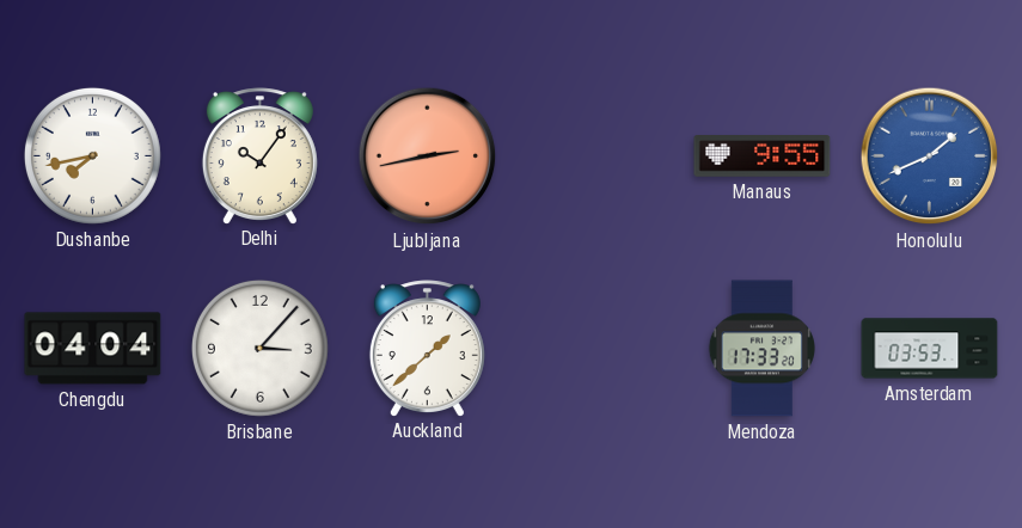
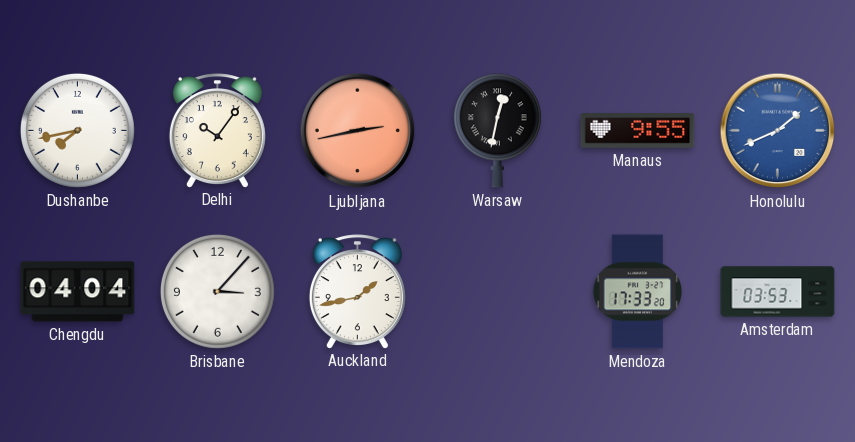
Warsaw: none -> 12:32 (497, 131)
Auckland: 1:38 -> 1:43 (357, 291)
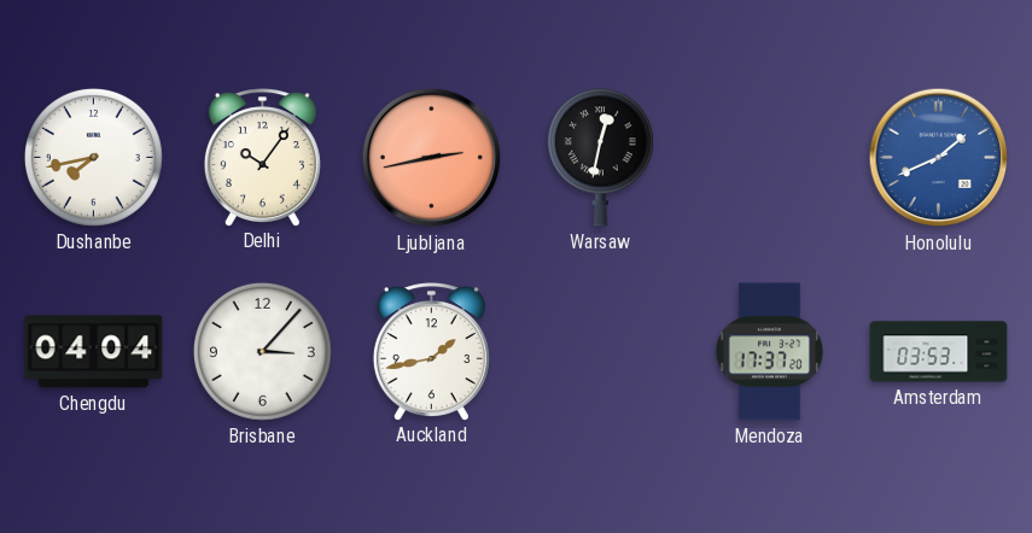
Manaus: 9:55 -> none (638, 131)
Mendoza: 17:33 -> 17:37 (769, 352)
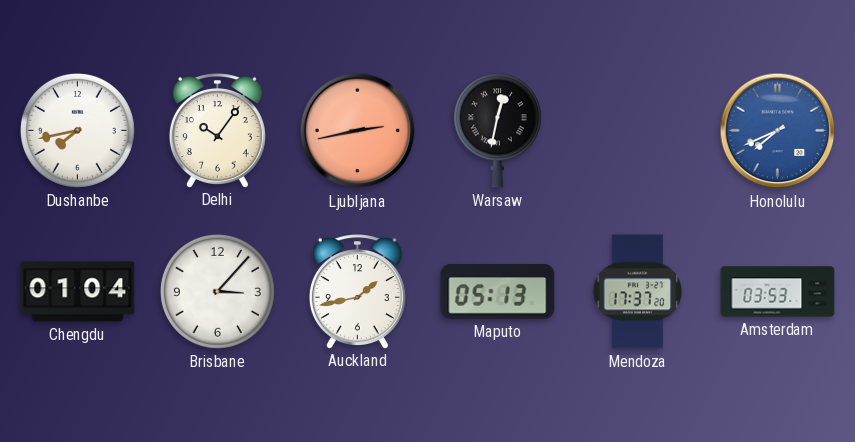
Honolulu: 1:41 -> 7:41 (778, 131)
Chengdu: 04:04 -> 01:04 (78, 292)
Maputo: none -> 05:13 (498, 291)
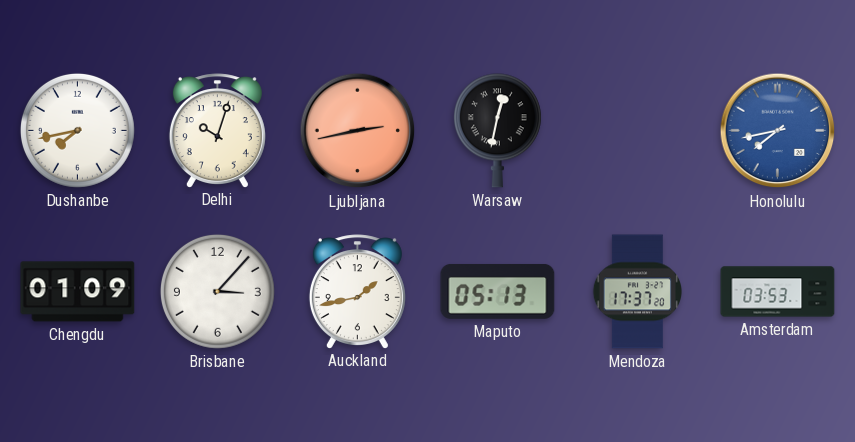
Delhi: 10:06 -> 10:03 (217, 130)
Honolulu: 7:41 -> 7:43 (778, 131)
Chengdu: 01:04 -> 01:09 (78, 292)
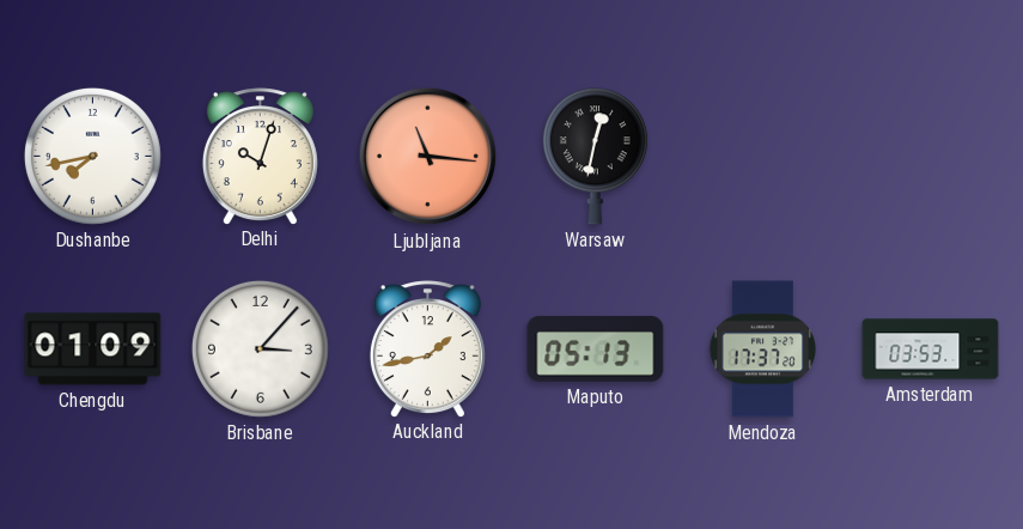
Ljubljana: 2:43 -> 11:16 (428, 157)
Honolulu: 7:43 -> none (778, 131)
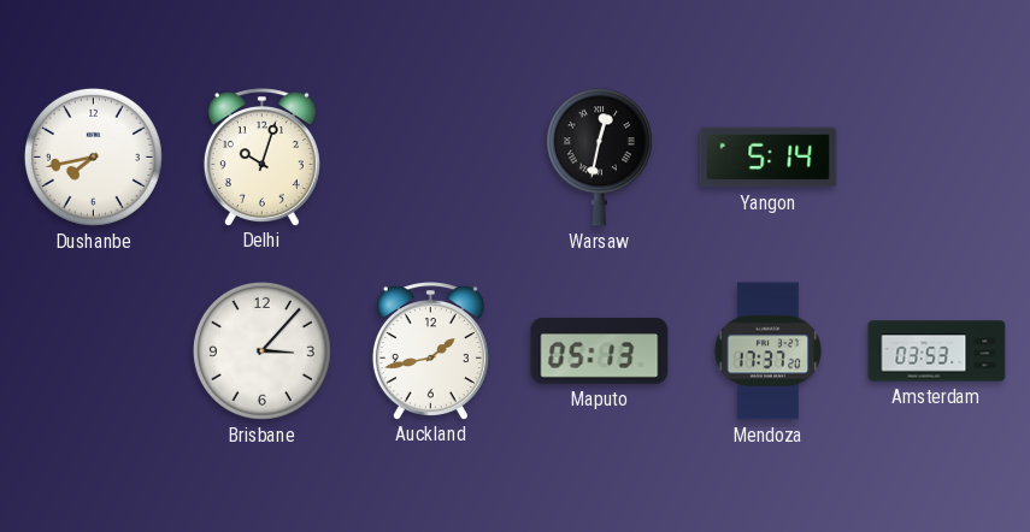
Ljubljana: 11:16 -> none (428, 157)
Yangon: none -> 5:14 (769, 158)
Chengdu: 01:09 -> none (93, 349)
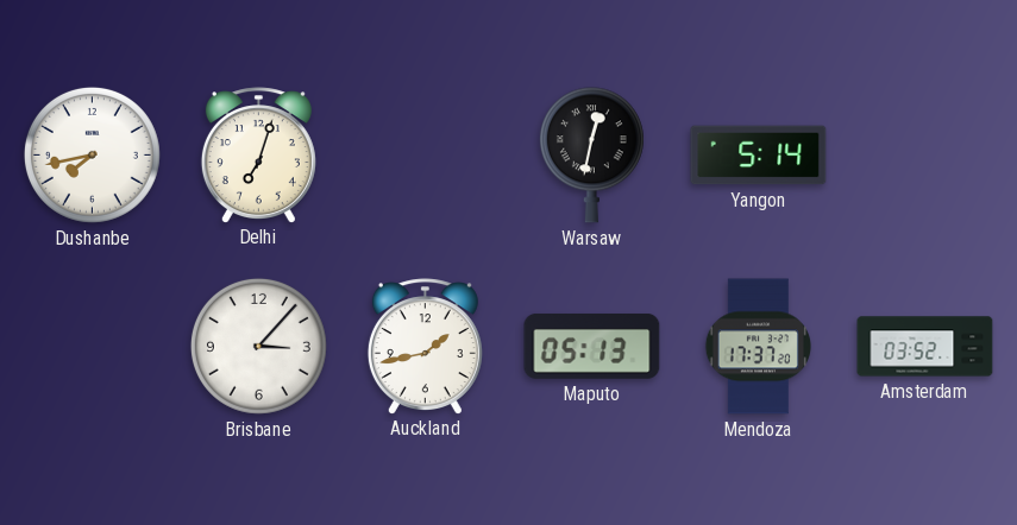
Delhi: 10:03 -> 7:03 (258, 154)
Amsterdam: 03:53 -> 03:52 (925, 347)
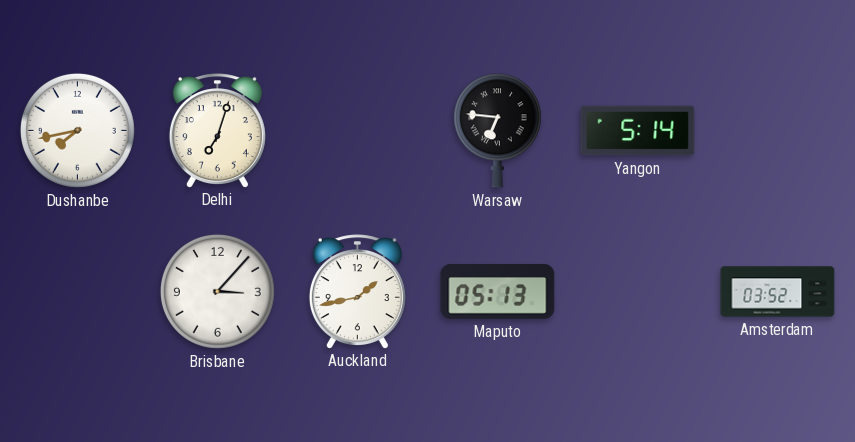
Warsaw: 12:32 -> 6:46 (497, 131)
Mendoza: 17:37 -> none (758, 347)
